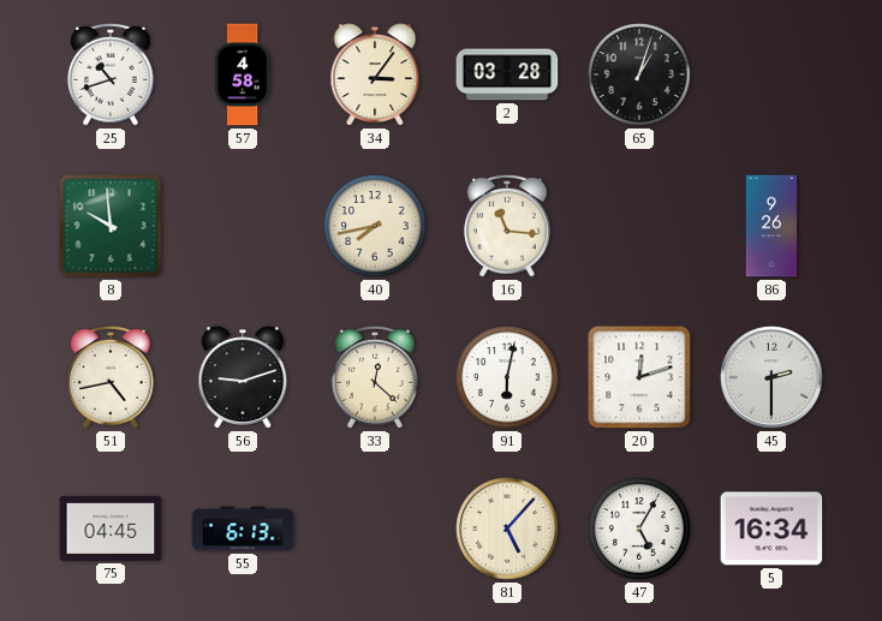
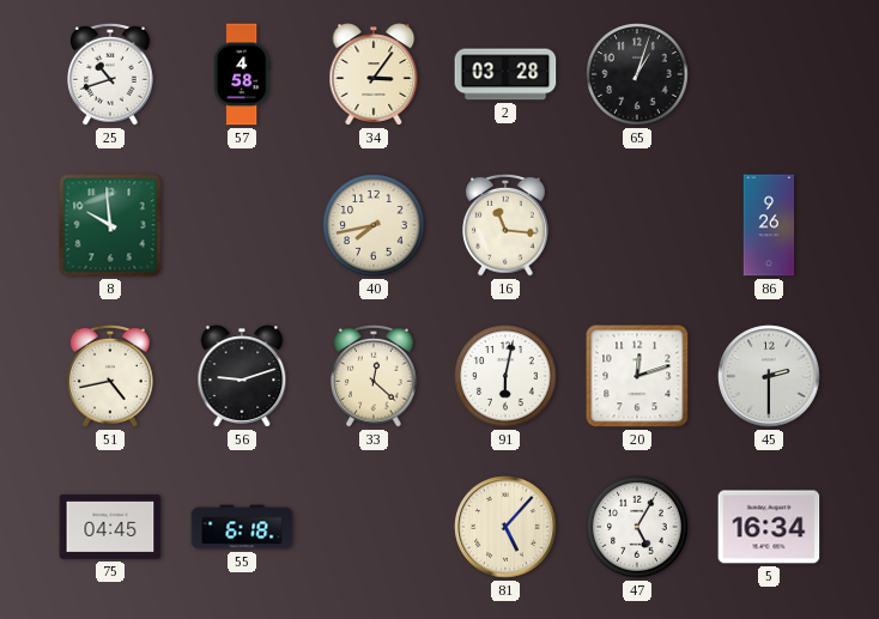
55: 6:13 -> 6:18 (242, 527)
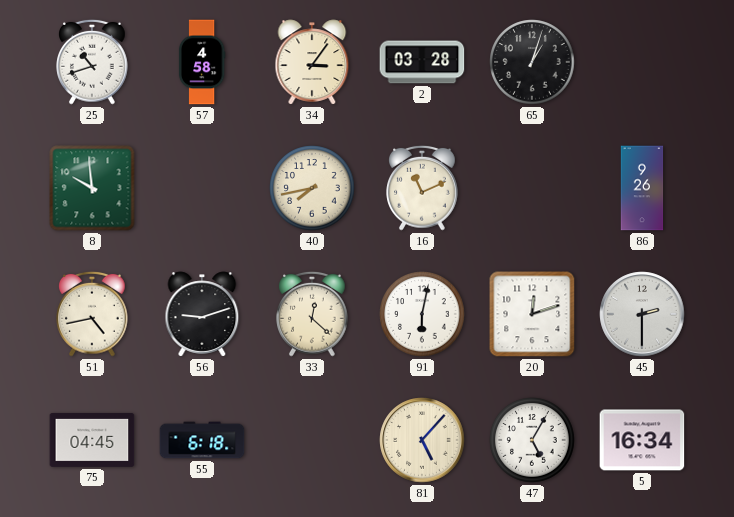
16: 11:16 -> 11:11 (422, 188)
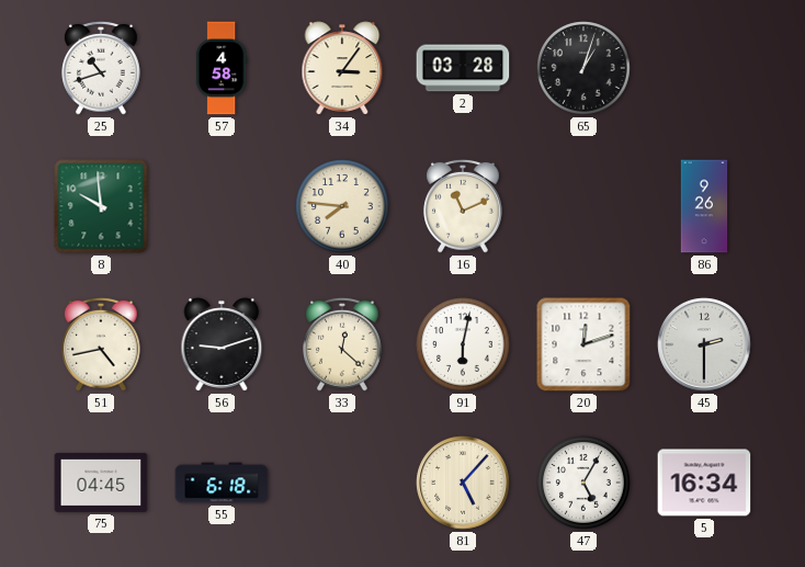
40: 7:43 -> 7:46 (342, 206)
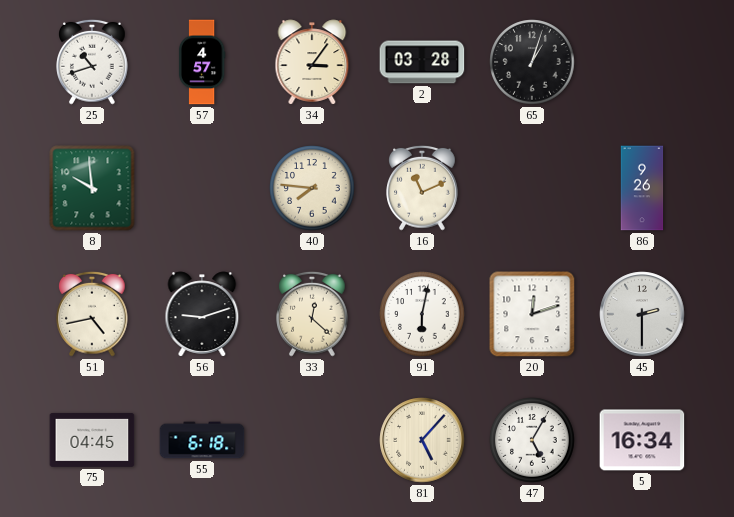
57: 4:58 -> 4:57 (202, 62)
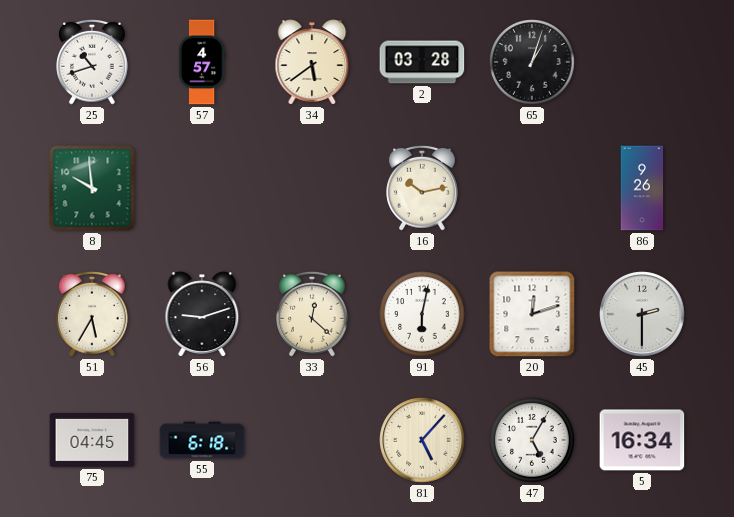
34: 3:06 -> 5:39 (312, 62)
40: 7:46 -> none (312, 188)
16: 11:11 -> 10:13 (422, 188)
51: 4:43 -> 5:35 (92, 314)
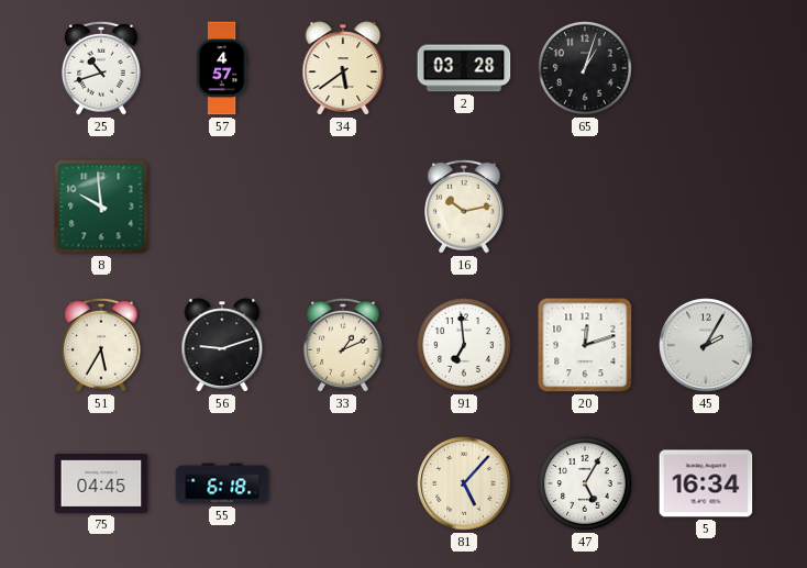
86: 9:26 -> none (642, 188)
33: 12:22 -> 1:11 (343, 345)
91: 6:02 -> 6:59 (464, 345)
45: 2:30 -> 2:05 (706, 345)
